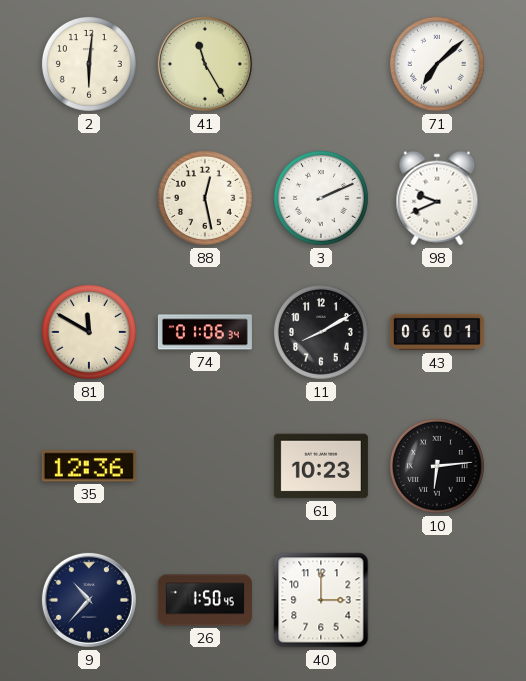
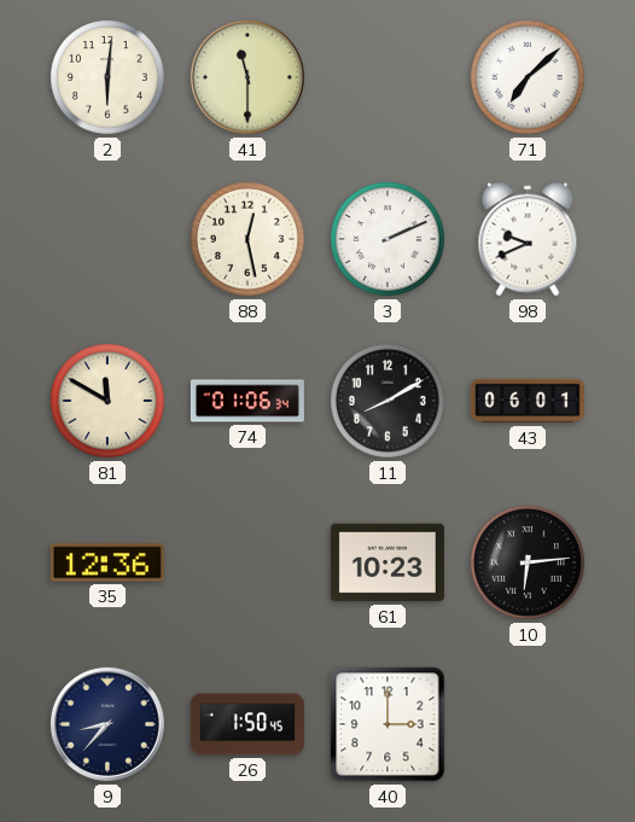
41: 11:25 -> 11:30 (247, 77)
9: 10:37 -> 8:37 (107, 724)
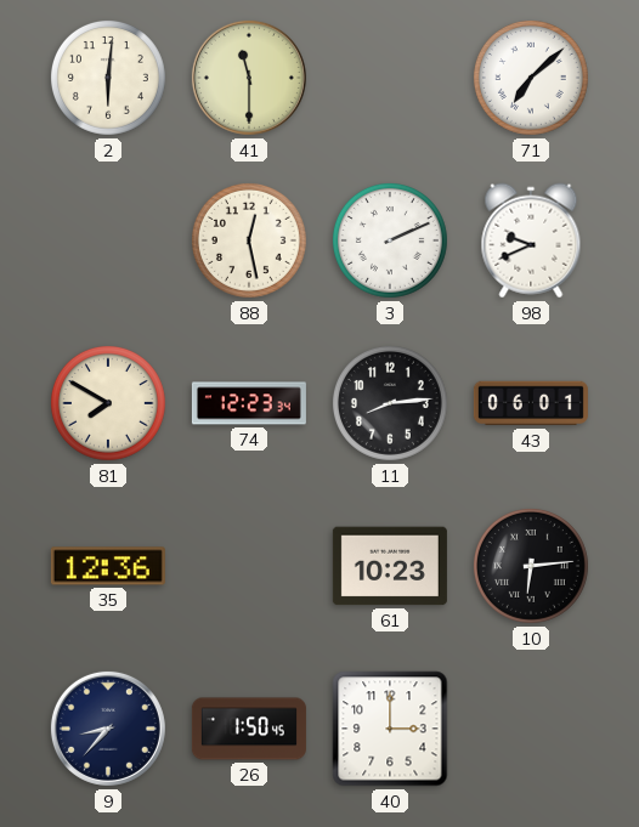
81: 11:50 -> 7:50 (108, 403)
74: 01:06 -> 12:23 (249, 403)
11: 8:10 -> 8:14 (390, 403)
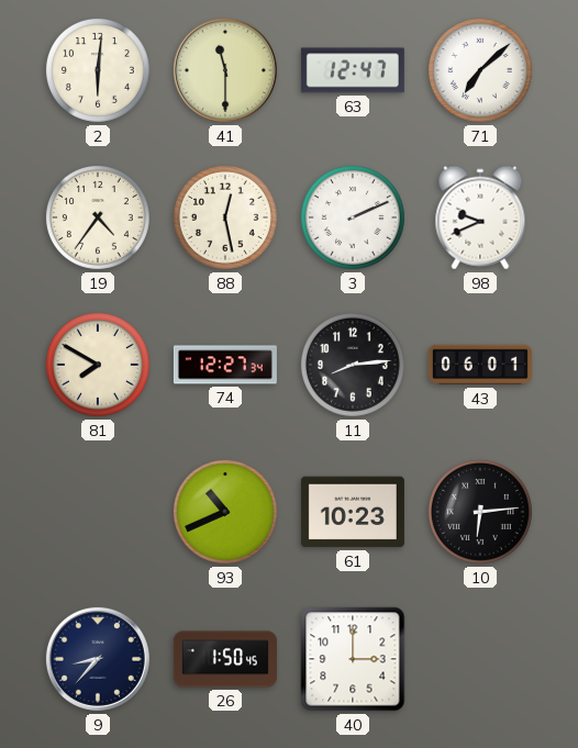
63: none -> 12:47 (353, 70)
19: none -> 4:36 (98, 217)
74: 12:23 -> 12:27 (225, 365)
35: 12:36 -> none (108, 566)
93: none -> 10:41 (225, 512)
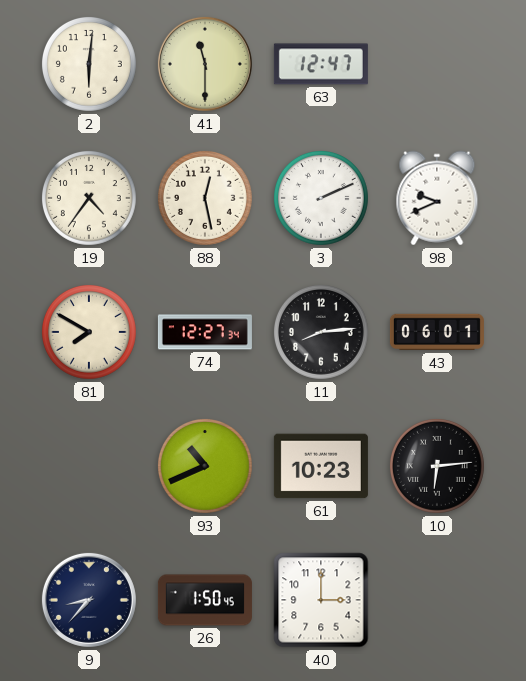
71: 7:08 -> none (480, 70)
